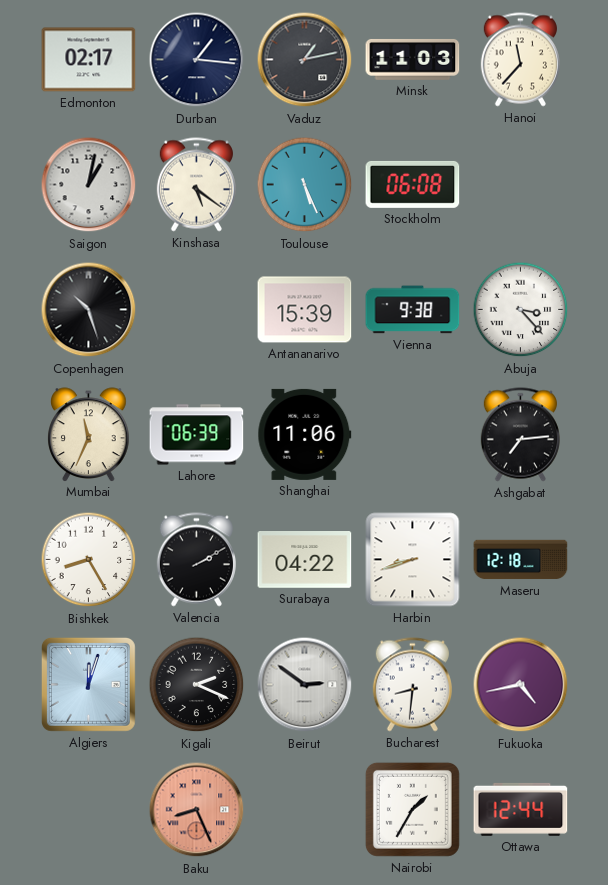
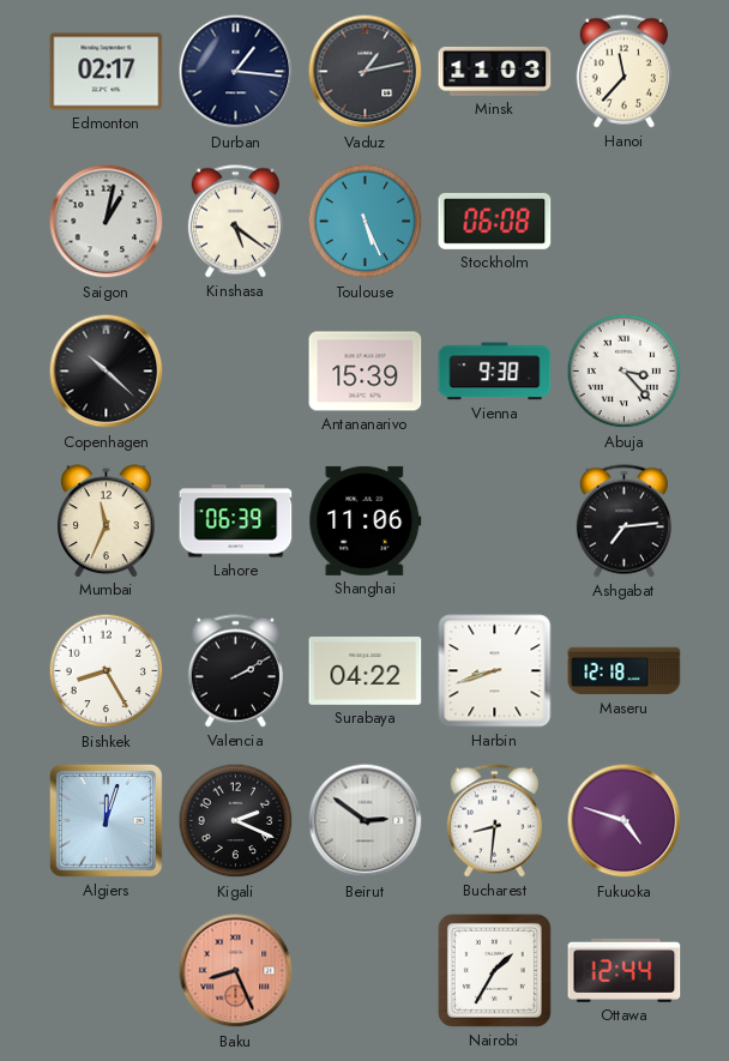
Copenhagen: 10:27 -> 10:22 (107, 372)
Fukuoka: 4:43 -> 4:48 (625, 821)
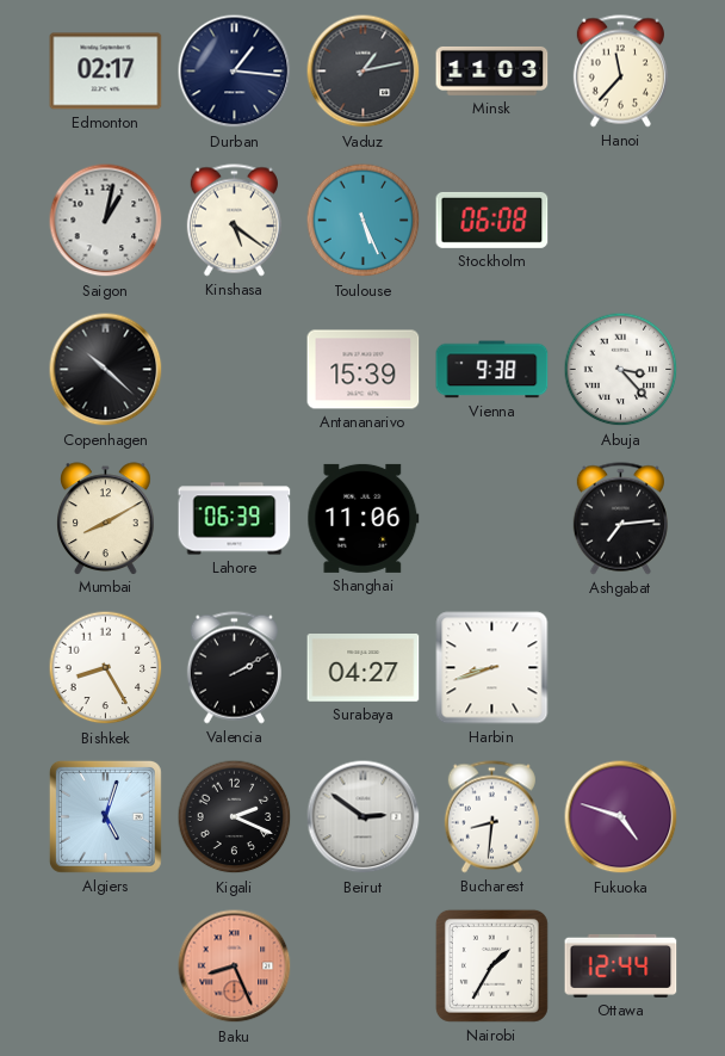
Mumbai: 11:34 -> 8:10 (106, 518)
Surabaya: 04:22 -> 04:27 (364, 668)
Maseru: 12:18 -> none (625, 671)
Algiers: 12:03 -> 5:03 (105, 816)
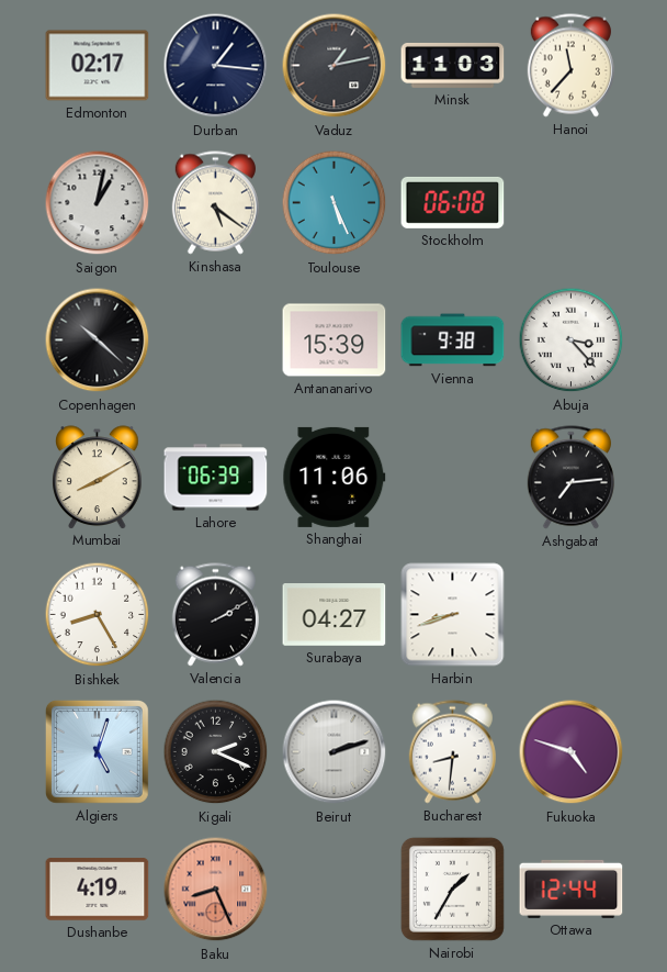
Beirut: 2:51 -> 2:12 (335, 752)
Dushanbe: none -> 4:19 (98, 890)
